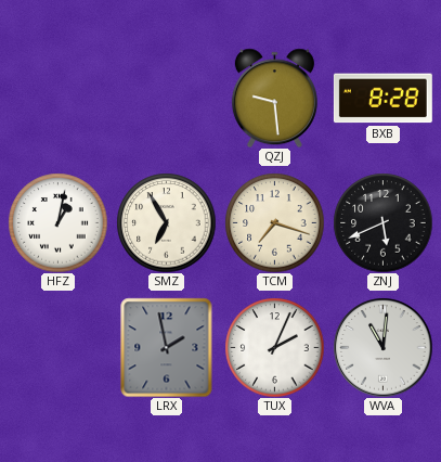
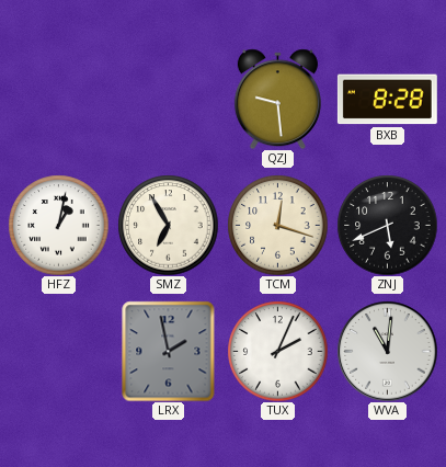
TCM: 7:18 -> 12:18 (277, 225)
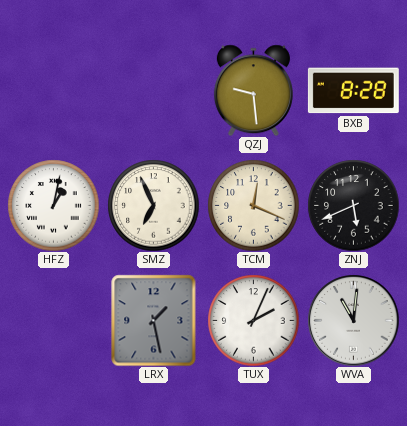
SMZ: 6:55 -> 6:56 (153, 205)
TCM: 12:18 -> 12:19 (253, 205)
LRX: 1:58 -> 1:28 (154, 320)
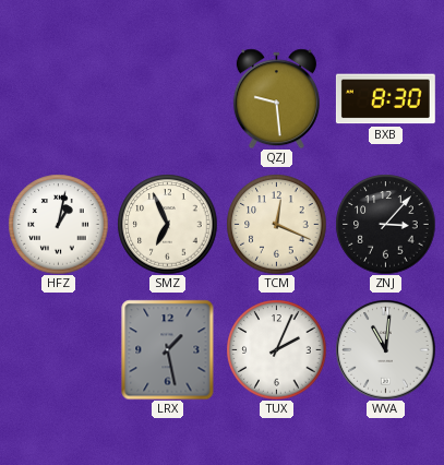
BXB: 8:28 -> 8:30 (385, 99)
ZNJ: 5:41 -> 3:07 (385, 224)
